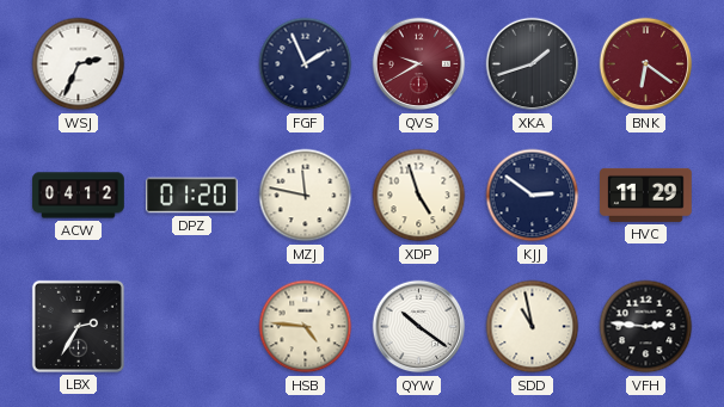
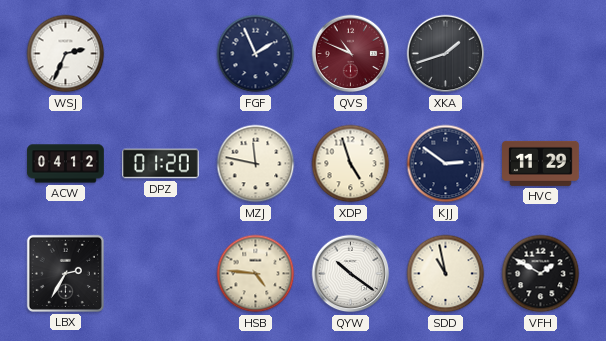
QVS: 9:40 -> 10:49 (351, 54)
BNK: 6:21 -> none (646, 64)
VFH: 2:46 -> 1:50 (541, 274)
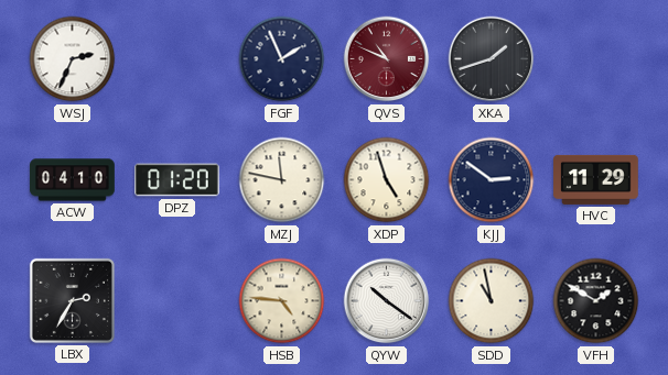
ACW: 04:12 -> 04:10 (73, 180)
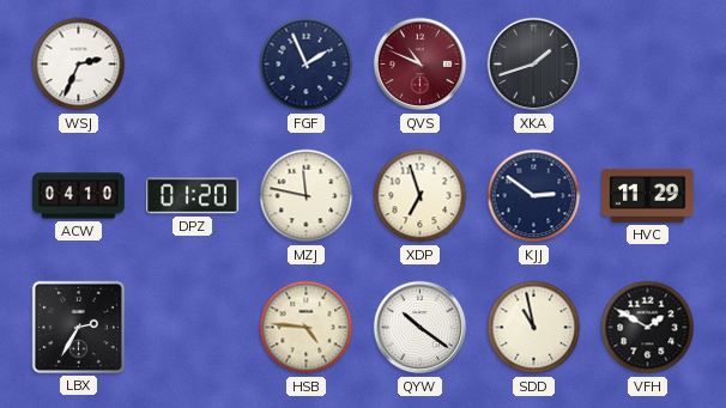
XDP: 4:57 -> 6:57 (421, 196)
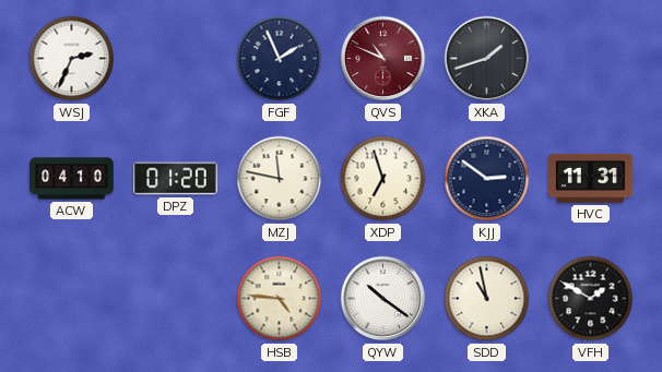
HVC: 11:29 -> 11:31 (591, 178)
LBX: 2:35 -> none (78, 327)
